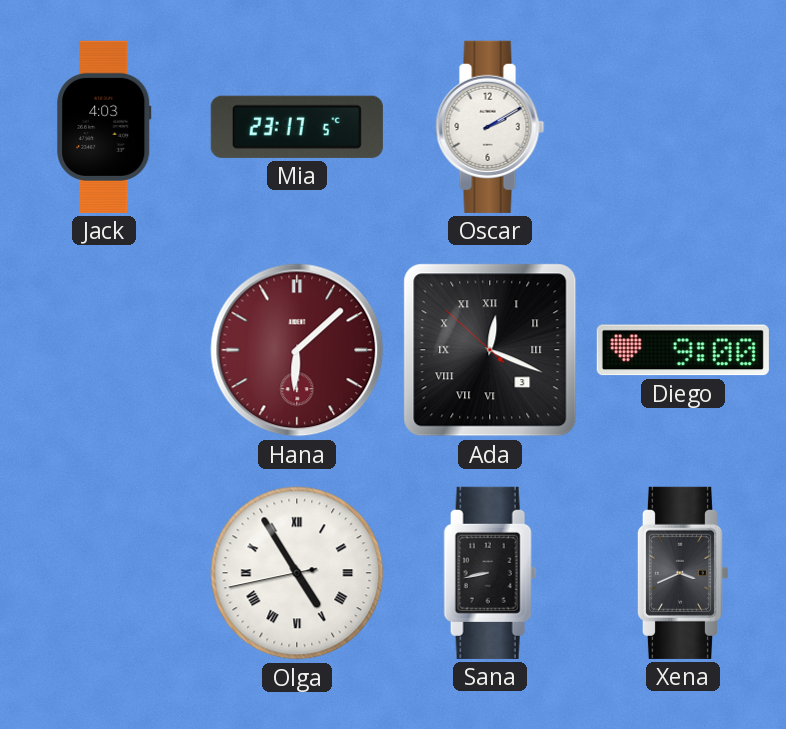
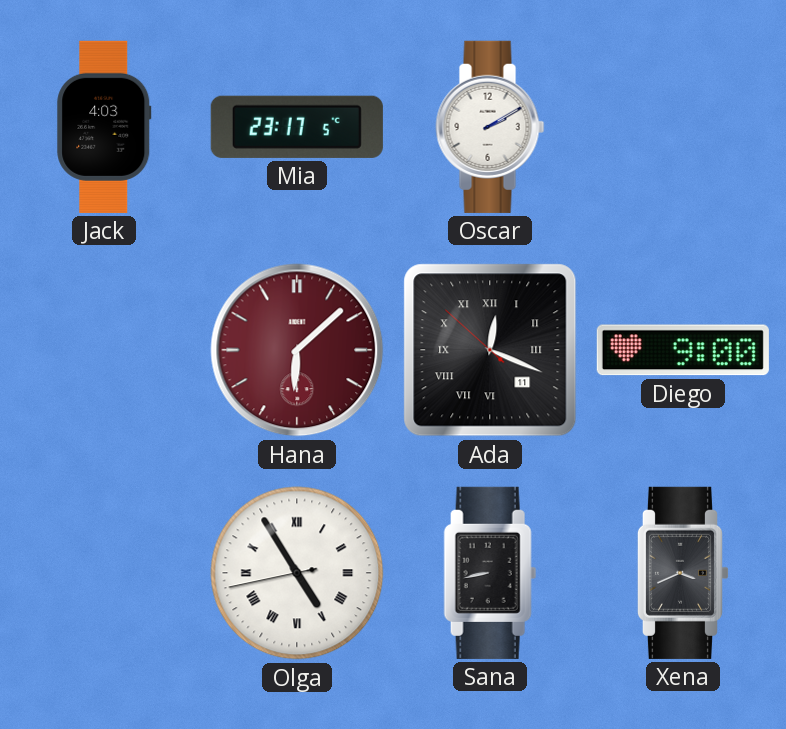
Ada date: 3 -> 11 (490, 350)
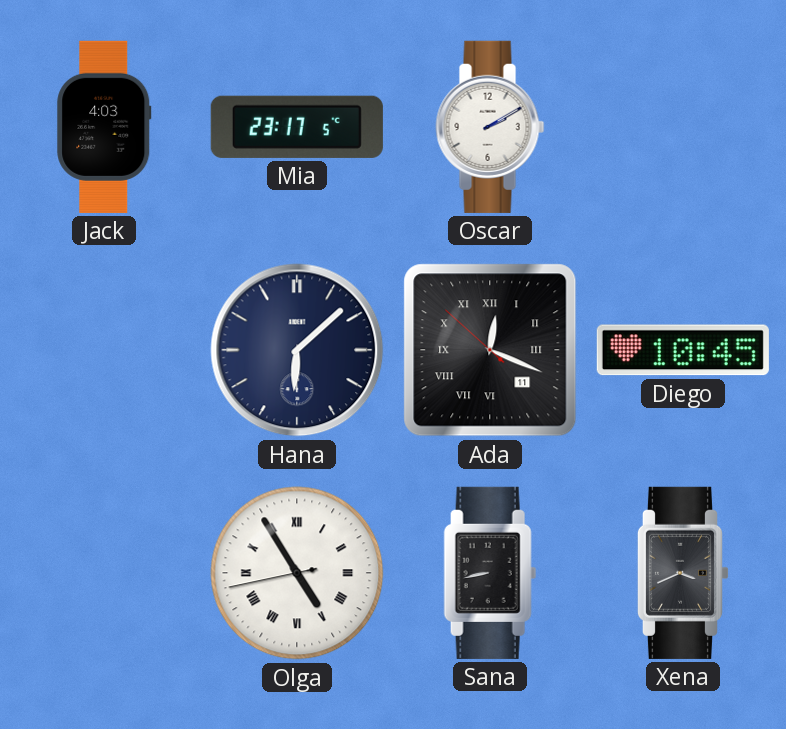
Hana dial: burgundy -> navy (297, 350)
Diego: 9:00 -> 10:45 (683, 350)
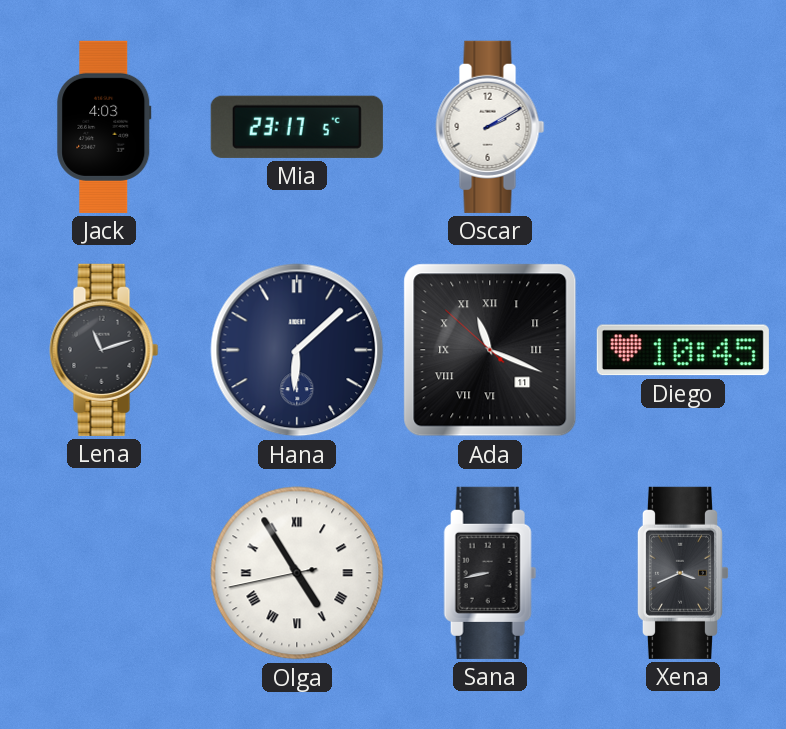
Lena: none -> 11:12 (104, 350)
Ada: 12:18 -> 11:18 (490, 350)
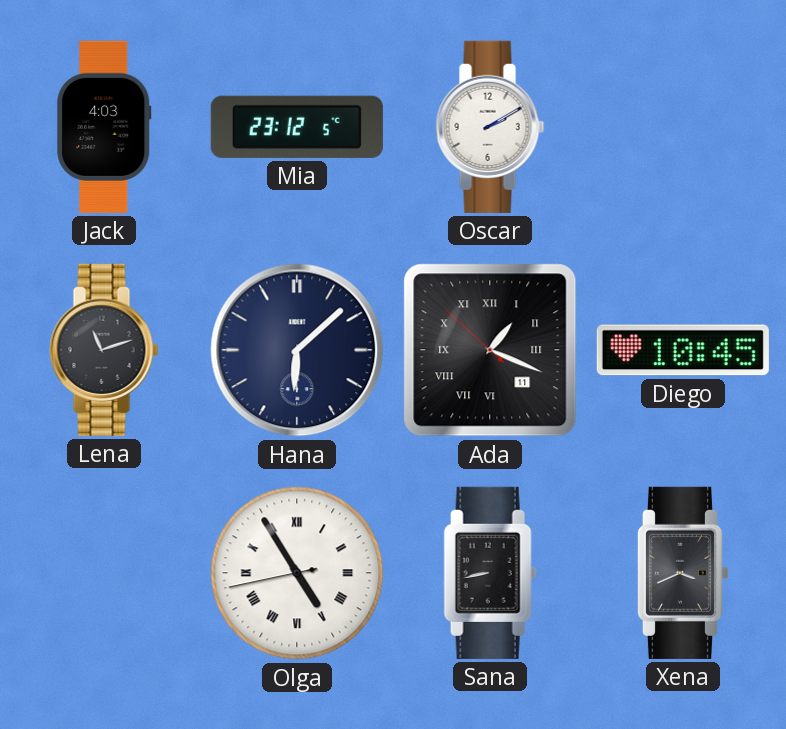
Mia: 23:17 -> 23:12 (297, 127)
Ada: 11:18 -> 1:18 (490, 350)
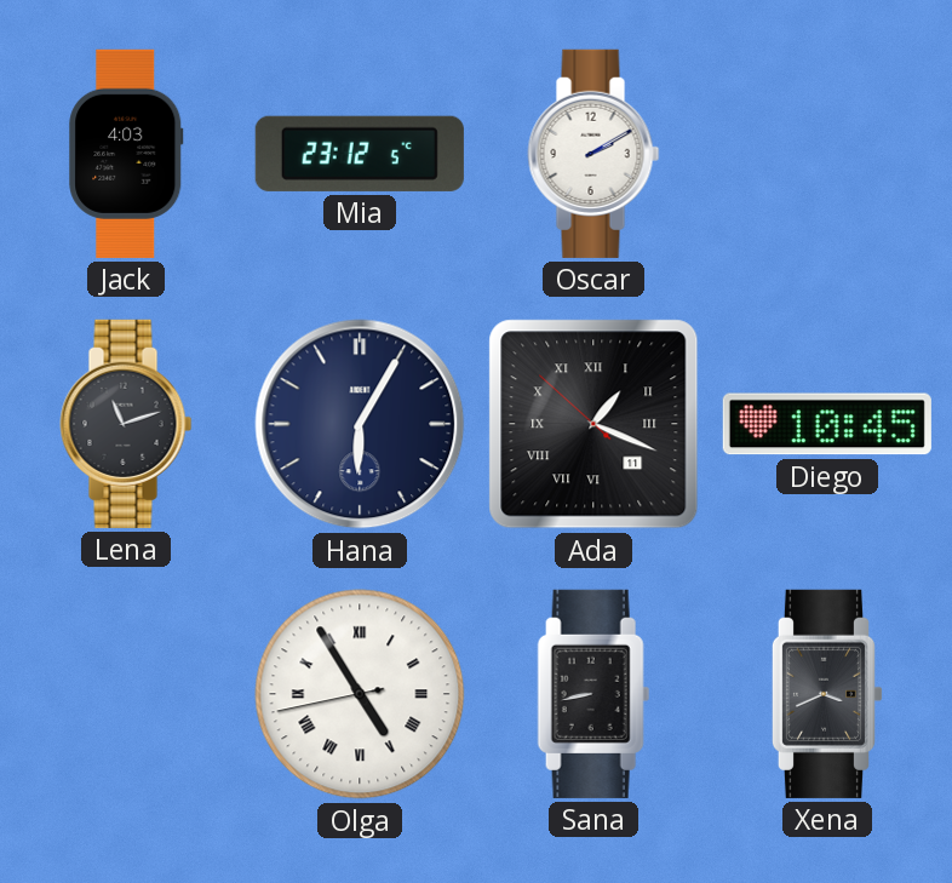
Hana: 6:08 -> 6:05 (360, 424)
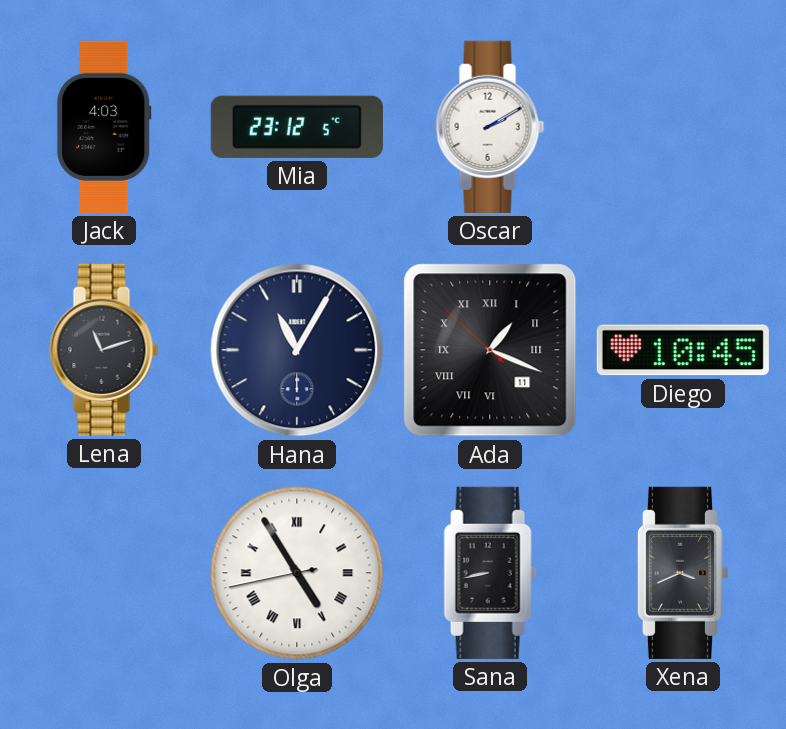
Hana: 6:05 -> 11:05 (297, 350)
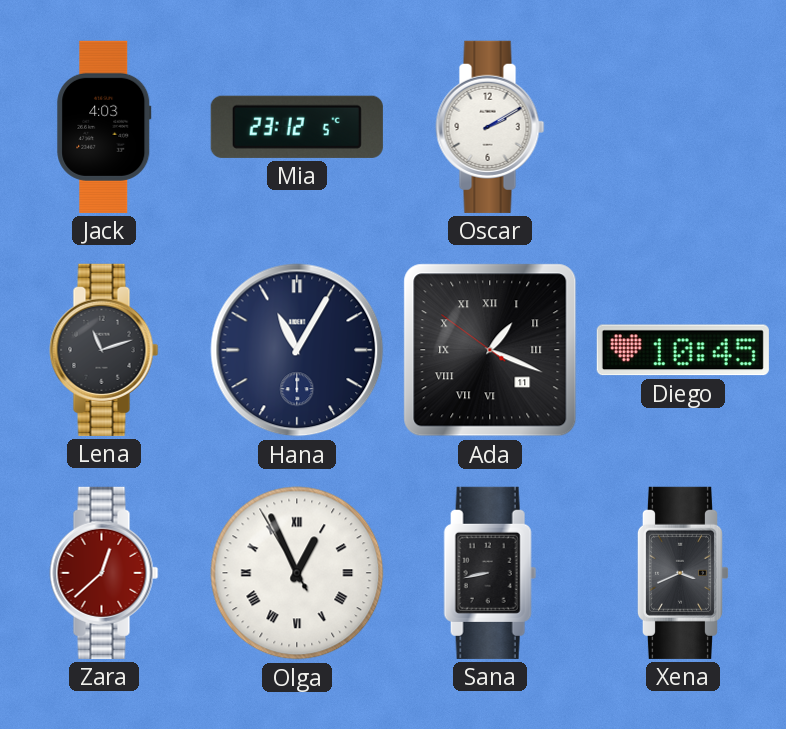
Ada: 1:18:52 -> 1:18:51 (490, 350)
Zara: none -> 12:38 (104, 573)
Olga: 4:54 -> 12:55 (297, 573)
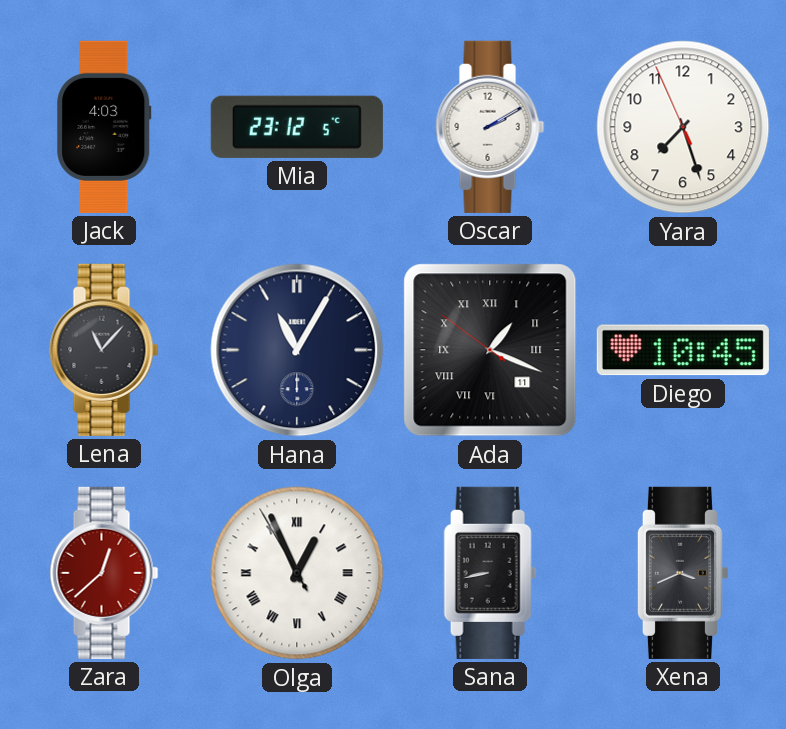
Yara: none -> 7:26 (683, 127)
Lena: 11:12 -> 11:07 (104, 350)
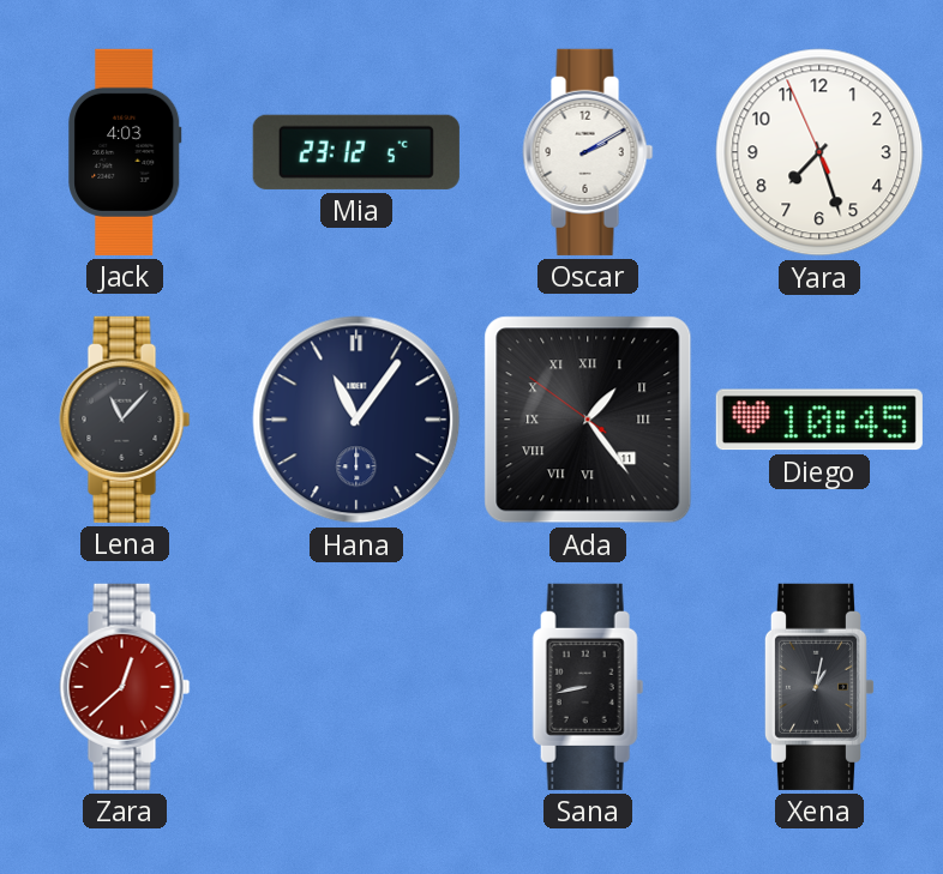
Hana: 11:05 -> 11:06 (356, 420)
Ada: 1:18 -> 1:23 (588, 420)
Olga: 12:55 -> none (297, 573)
Xena: 3:41 -> 1:02 (818, 687)
